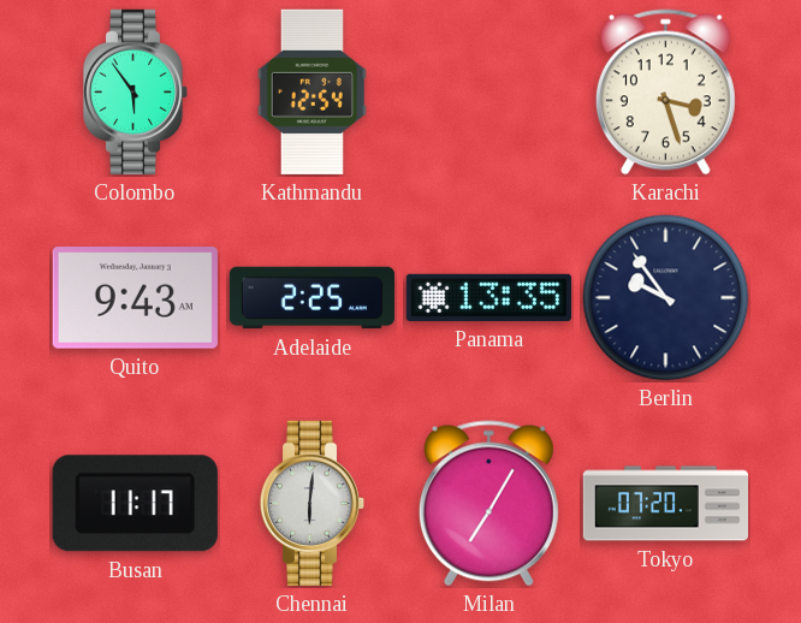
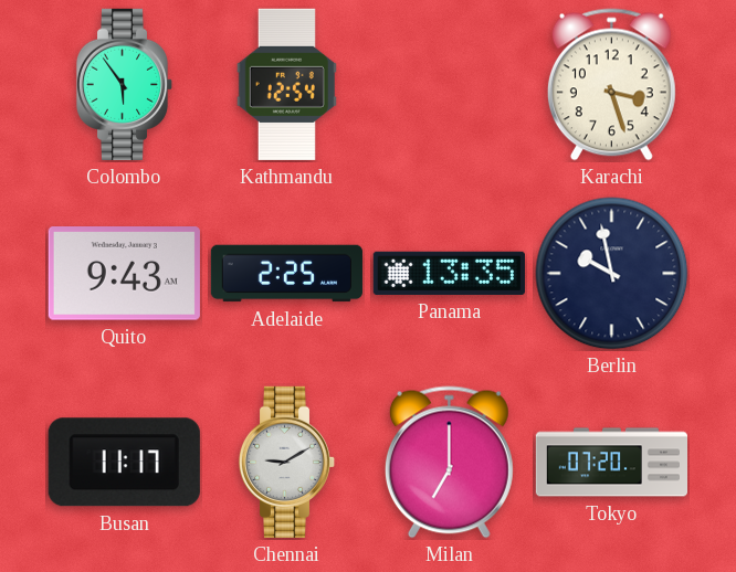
Berlin: 9:54 -> 9:58 (612, 274)
Chennai: 6:01 -> 9:10 (287, 462)
Milan: 7:05 -> 7:00 (449, 463)
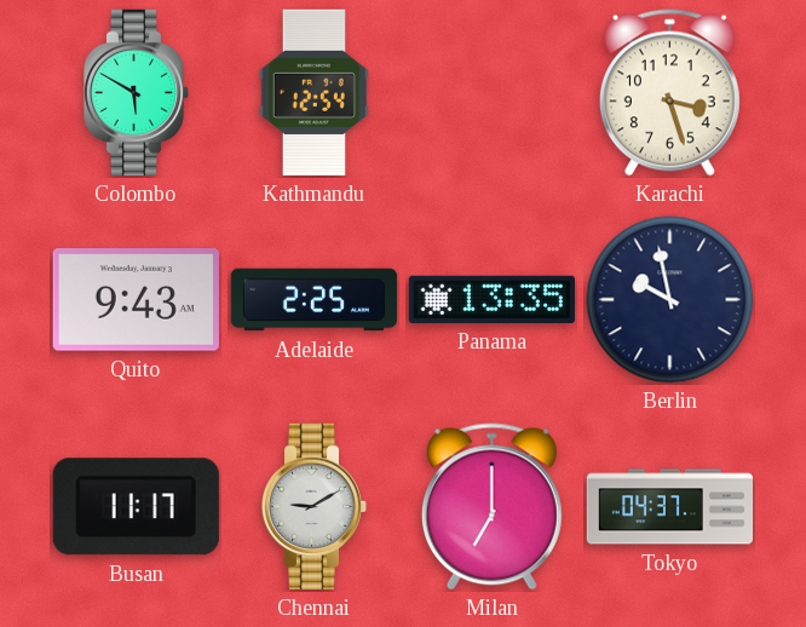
Colombo: 5:54 -> 5:50 (137, 92)
Tokyo: 07:20 -> 04:37 (669, 507)
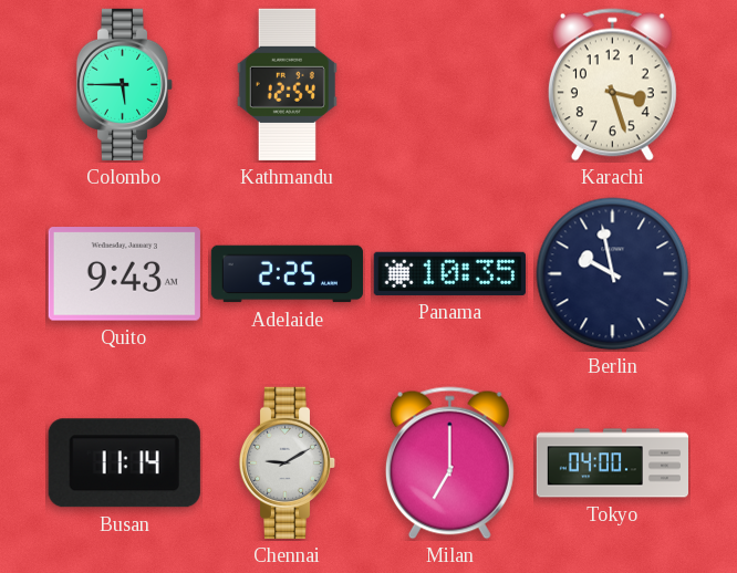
Colombo: 5:50 -> 5:45 (125, 84)
Panama: 13:35 -> 10:35 (449, 273)
Busan: 11:17 -> 11:14 (124, 463)
Tokyo: 04:37 -> 04:00 (612, 463)
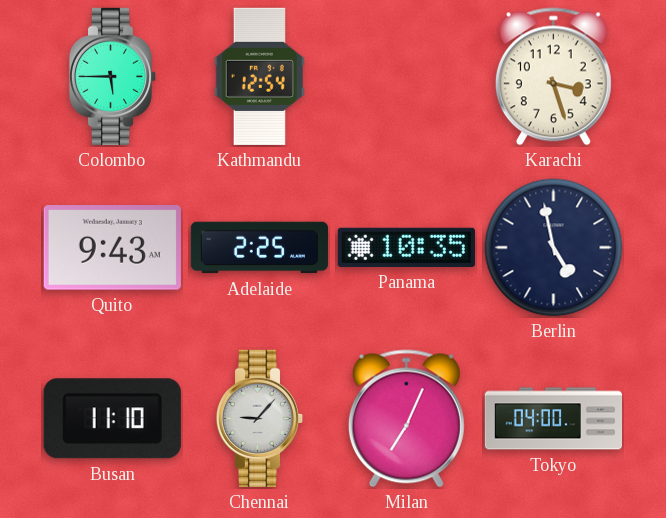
Berlin: 9:58 -> 4:58 (554, 248)
Busan: 11:14 -> 11:10 (112, 419)
Chennai: 9:10 -> 9:07 (260, 418)
Milan: 7:00 -> 7:04 (406, 419)
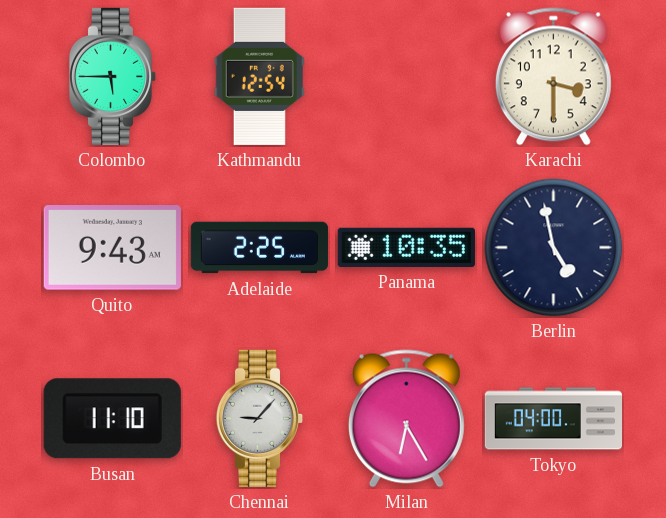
Karachi: 3:27 -> 3:30 (553, 77)
Milan: 7:04 -> 6:25 (406, 419)
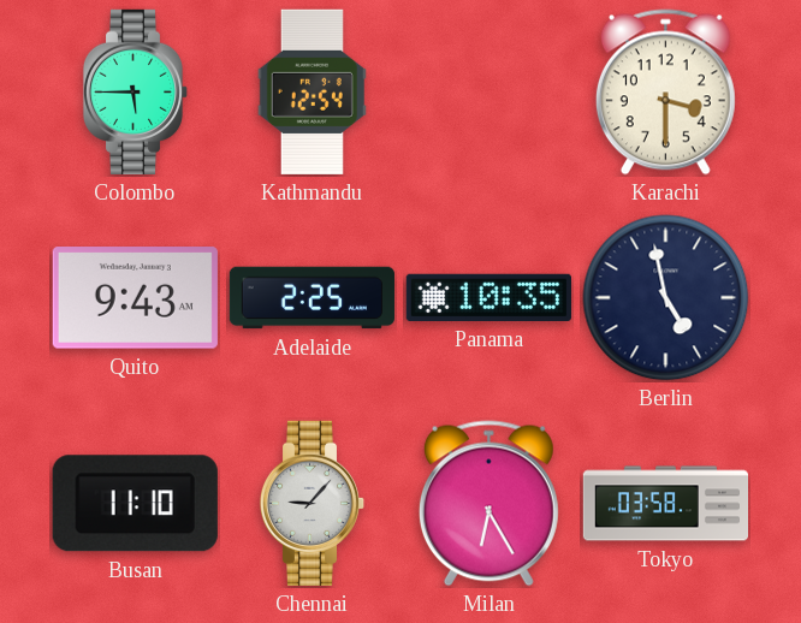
Tokyo: 04:00 -> 03:58 (665, 504)
